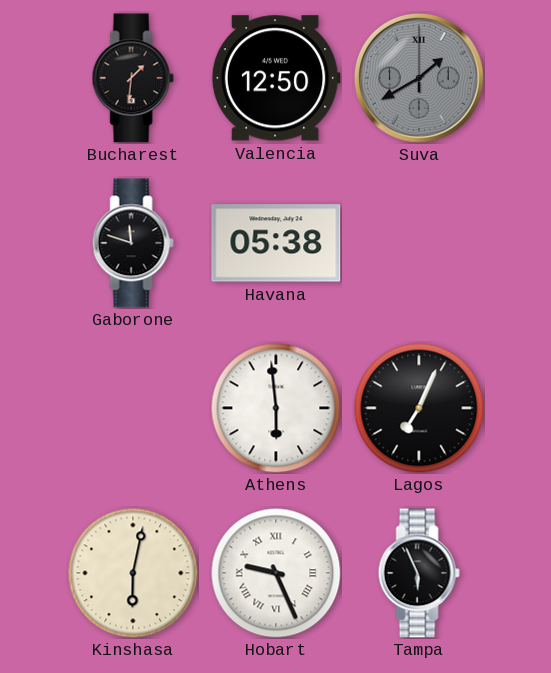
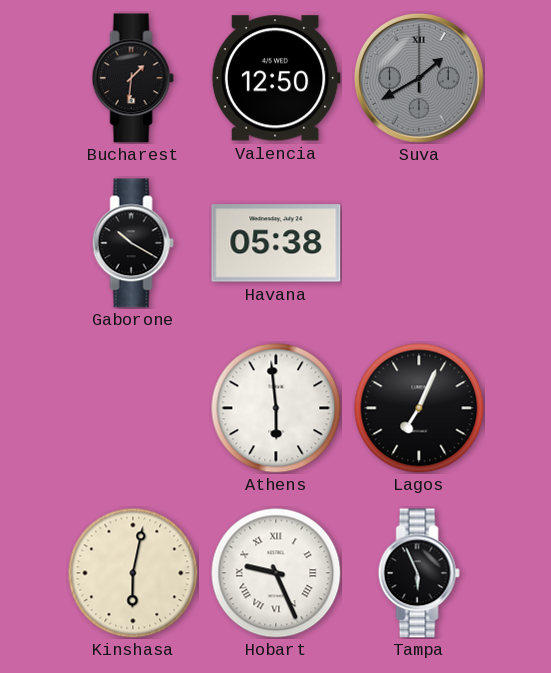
Gaborone: 11:48 -> 10:20 (133, 243)
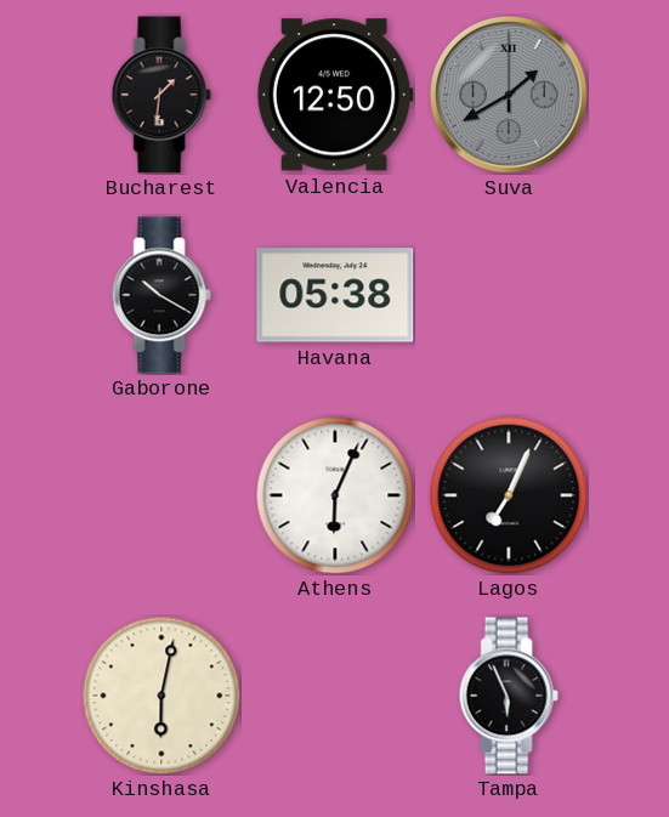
Athens: 5:59 -> 6:04 (335, 495)
Hobart: 9:26 -> none (276, 573)
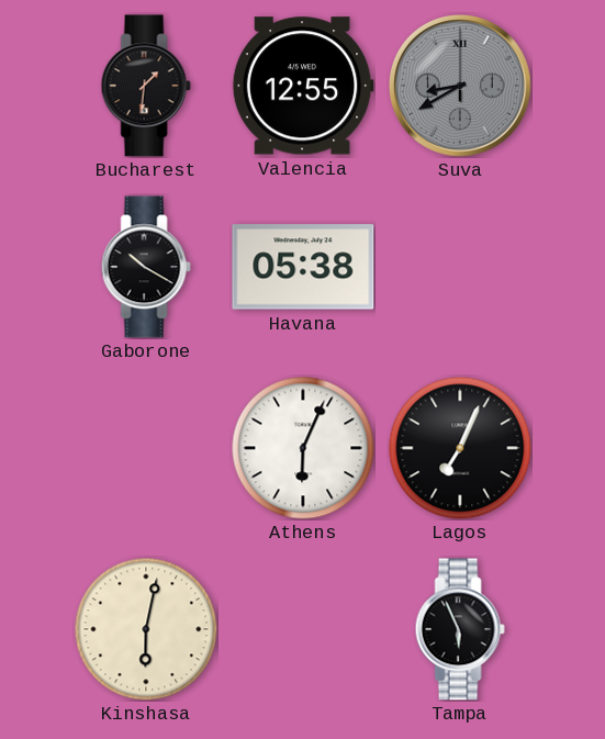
Valencia: 12:50 -> 12:55 (303, 86)
Suva: 1:40 -> 8:40 (461, 87)
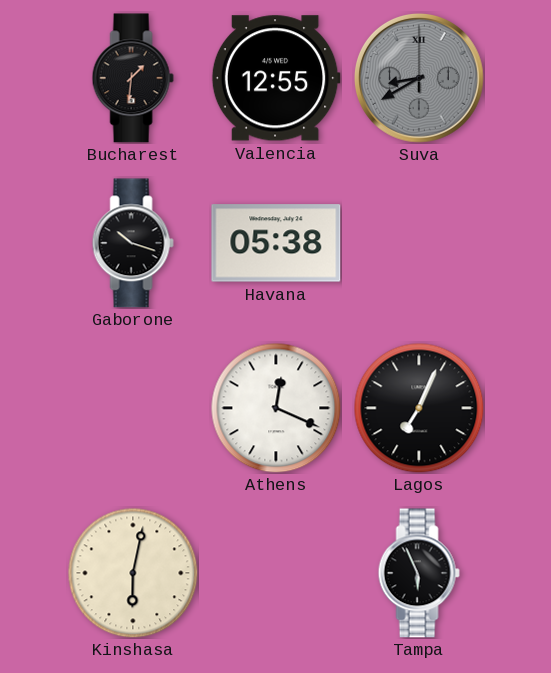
Gaborone: 10:20 -> 10:18 (133, 243)
Athens: 6:04 -> 12:19 (276, 408)
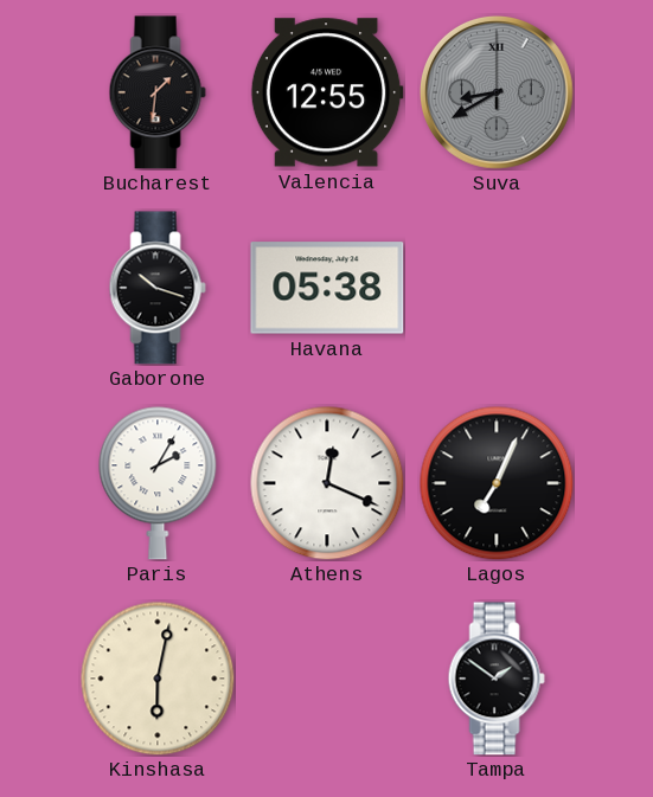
Paris: none -> 2:05 (158, 483)
Tampa: 5:56 -> 1:51 (497, 679)
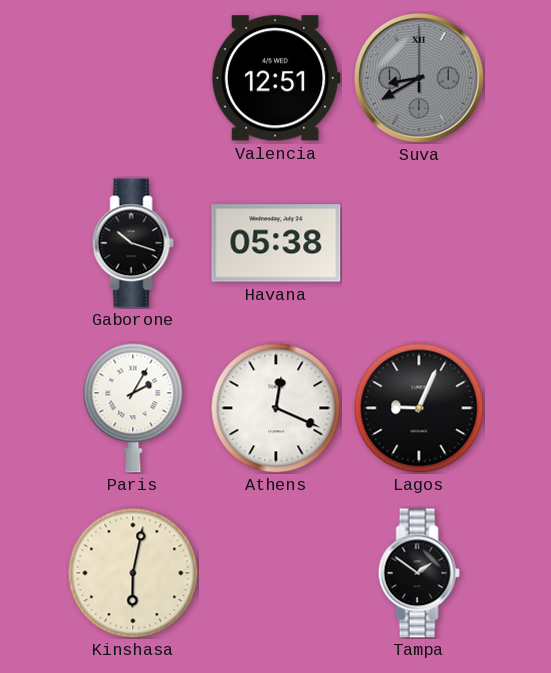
Bucharest: 1:31 -> none (158, 92)
Valencia: 12:55 -> 12:51 (276, 78)
Lagos: 7:04 -> 9:04 (419, 408)
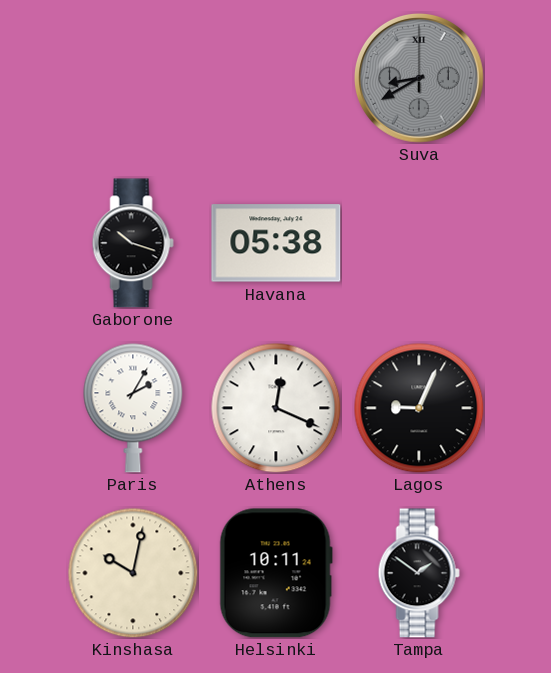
Valencia: 12:51 -> none (276, 78)
Kinshasa: 6:02 -> 10:02 (133, 573)
Helsinki: none -> 10:11 (276, 573)
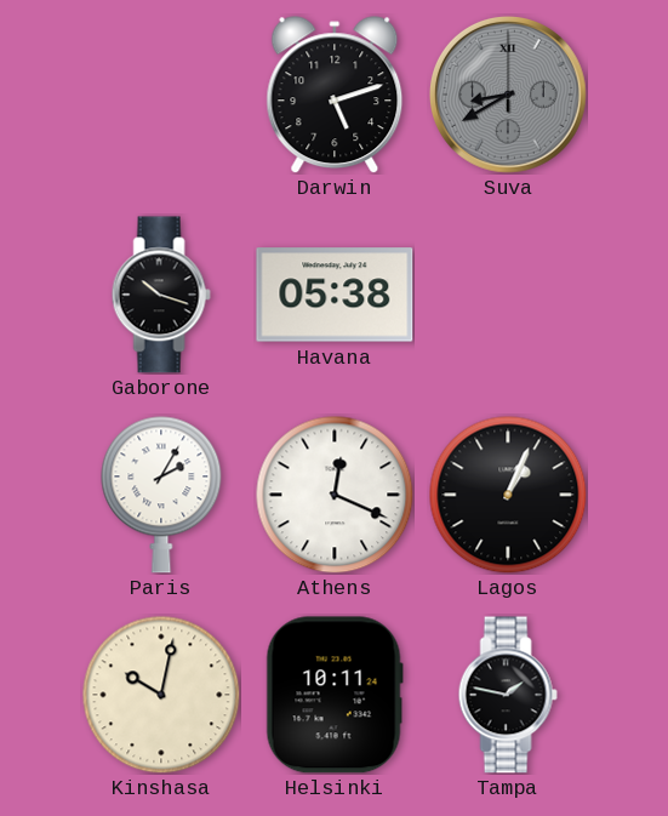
Darwin: none -> 5:12 (335, 95)
Lagos: 9:04 -> 1:04 (508, 495)
Tampa: 1:51 -> 1:47 (508, 695)
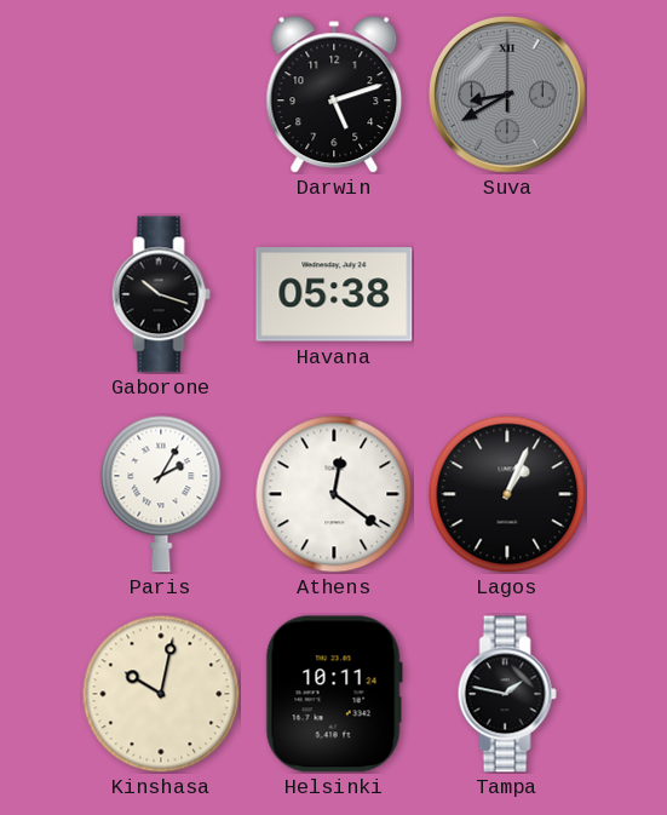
Athens: 12:19 -> 12:21 (334, 494)
